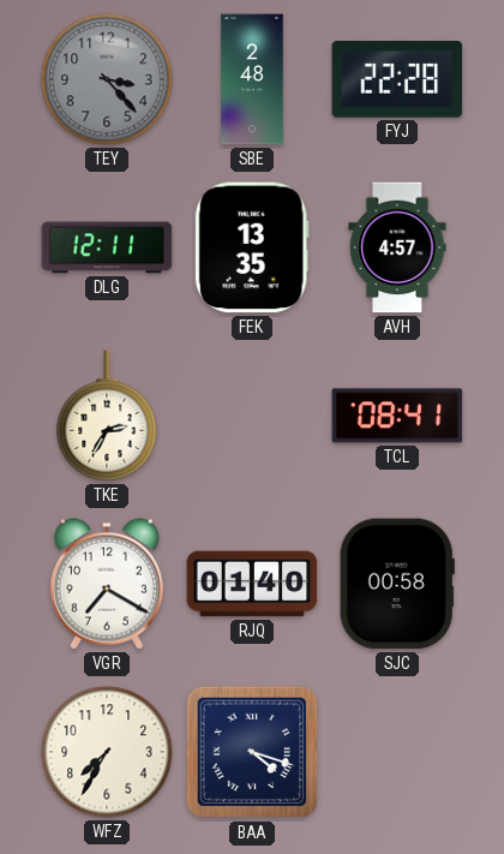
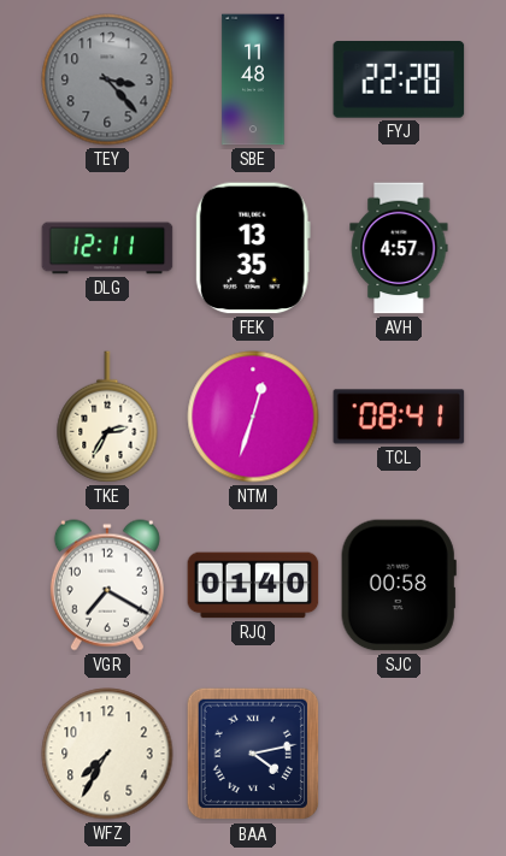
SBE: 2:48 -> 11:48 (253, 79)
NTM: none -> 12:33 (253, 417)
BAA: 4:18 -> 4:13 (253, 754)
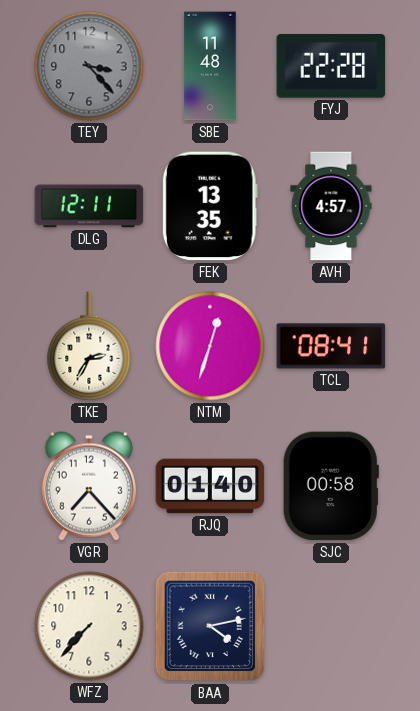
VGR: 7:20 -> 7:23 (89, 486)
WFZ: 7:35 -> 7:37 (89, 626)
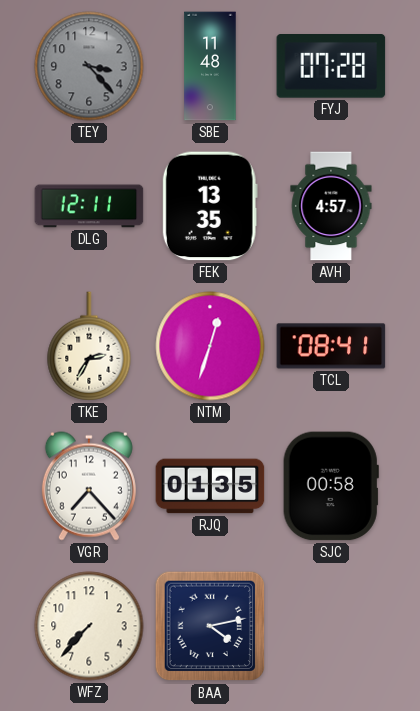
FYJ: 22:28 -> 07:28 (331, 66)
RJQ: 01:40 -> 01:35 (210, 486)
